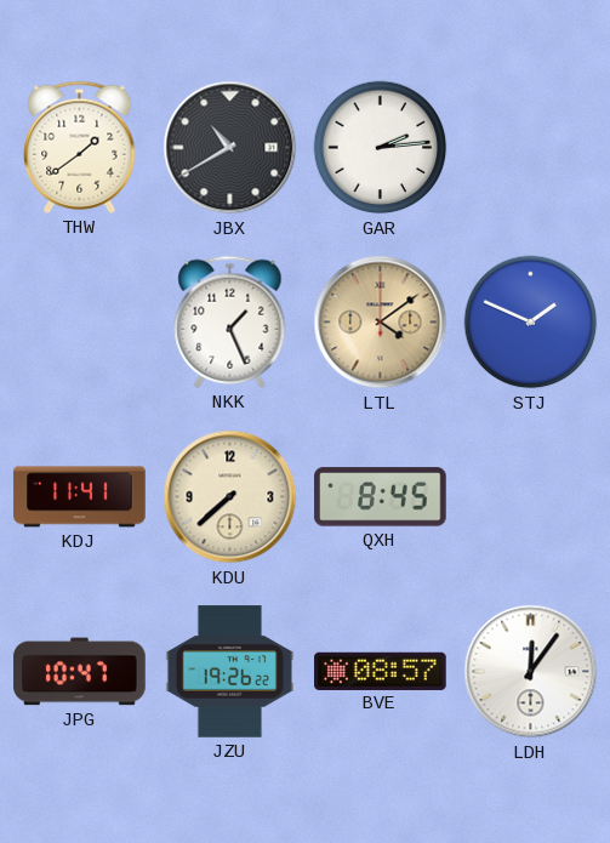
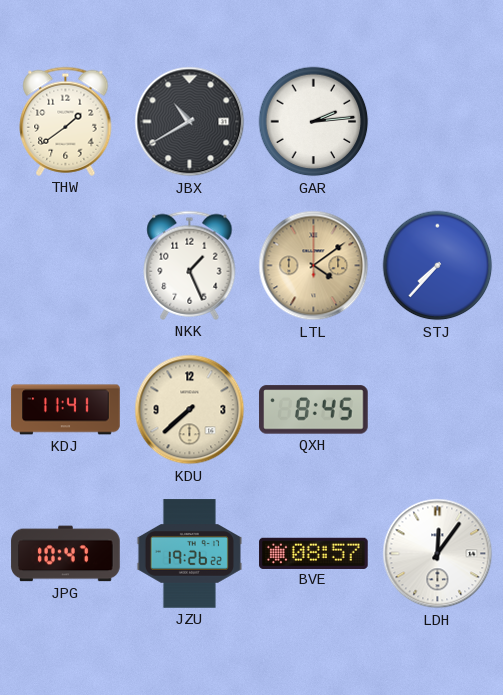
STJ: 1:49 -> 7:37 (438, 266)
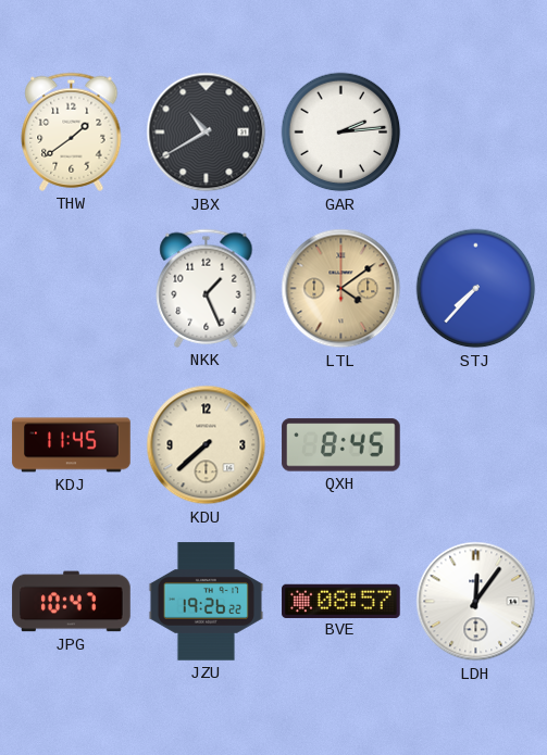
KDJ: 11:41 -> 11:45 (72, 445)
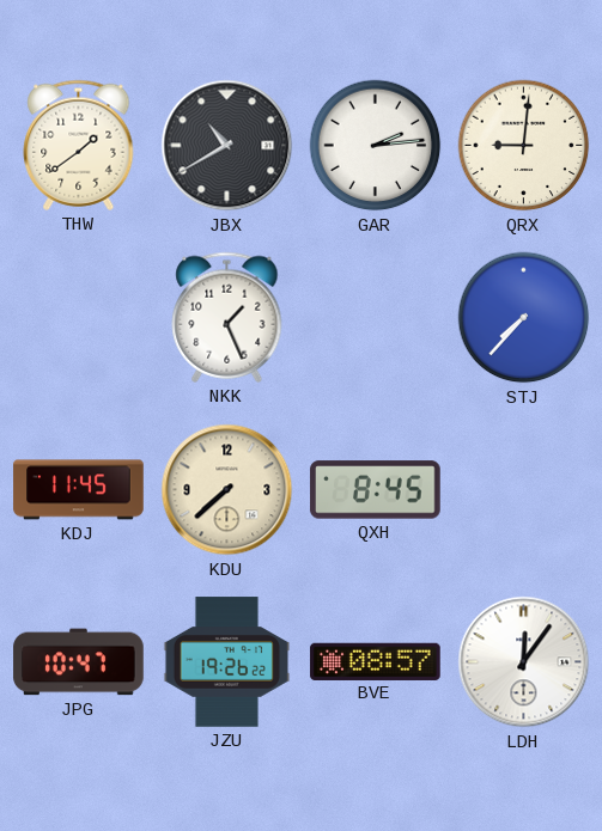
QRX: none -> 9:01 (524, 146)
LTL: 4:09 -> none (341, 289)
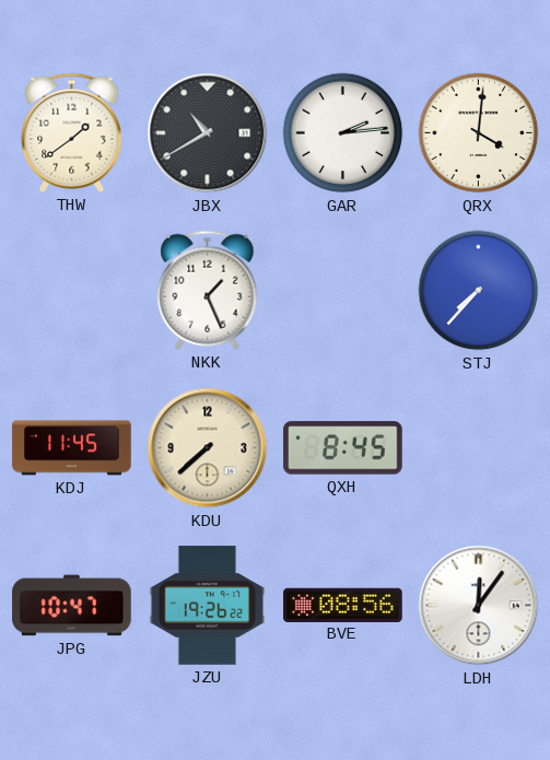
QRX: 9:01 -> 4:01 (479, 133)
BVE: 08:57 -> 08:56 (343, 605)
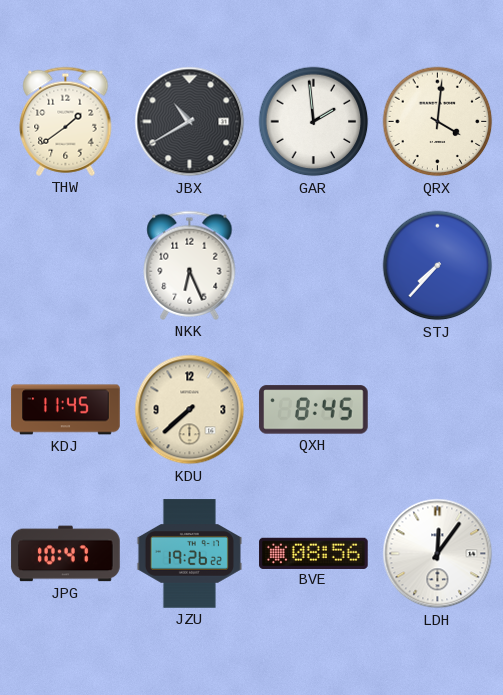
GAR: 2:14 -> 1:59 (314, 122)
NKK: 1:26 -> 6:26 (190, 265)
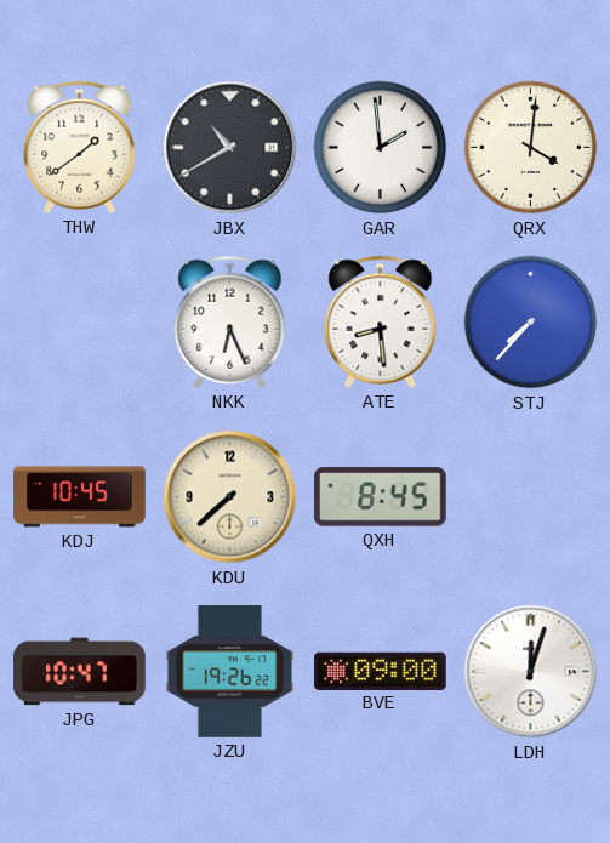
ATE: none -> 8:29 (381, 321)
KDJ: 11:45 -> 10:45 (80, 497)
BVE: 08:56 -> 09:00 (381, 671)
LDH: 12:06 -> 12:03 (531, 672)
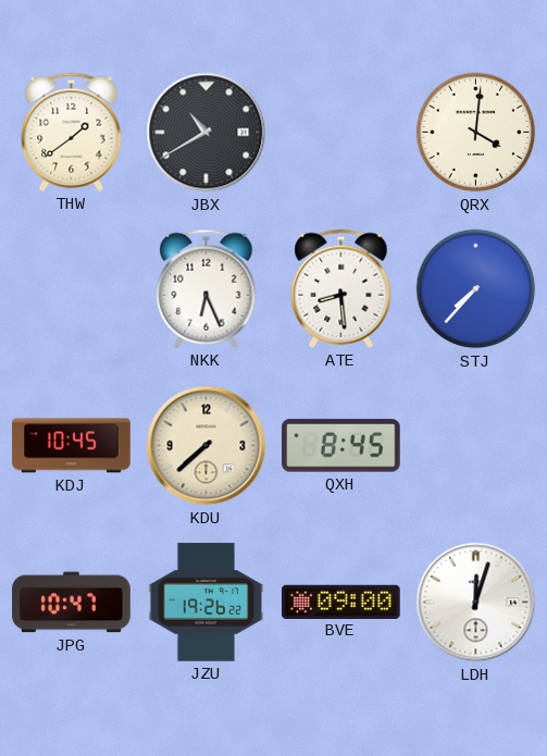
GAR: 1:59 -> none (381, 148)
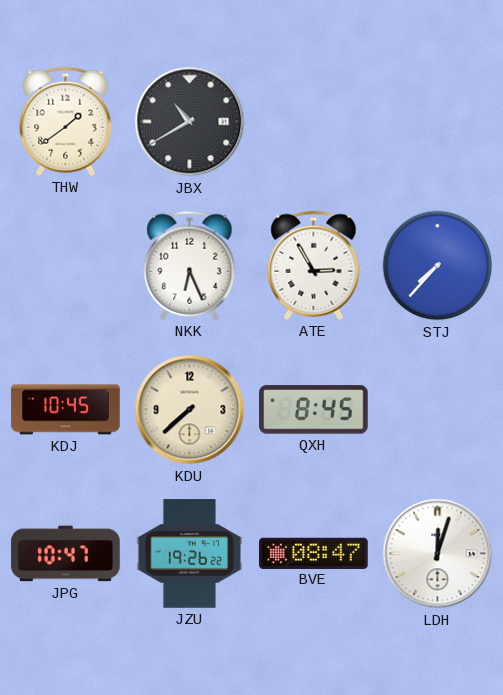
QRX: 4:01 -> none (476, 133)
ATE: 8:29 -> 2:55 (314, 265)
BVE: 09:00 -> 08:47 (314, 553)
